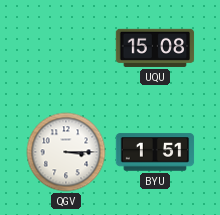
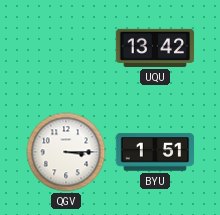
UQU: 15:08 -> 13:42 (155, 48)
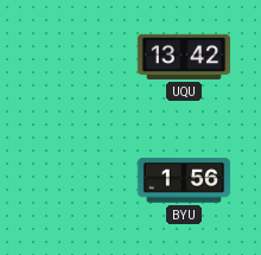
QGV: 3:15 -> none (66, 152)
BYU: 1:51 -> 1:56 (184, 180)
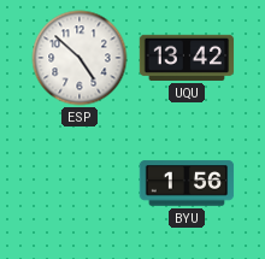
ESP: none -> 4:52 (79, 58)
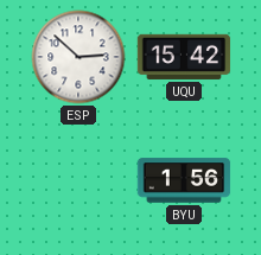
ESP: 4:52 -> 2:52 (78, 57)
UQU: 13:42 -> 15:42 (184, 57)
